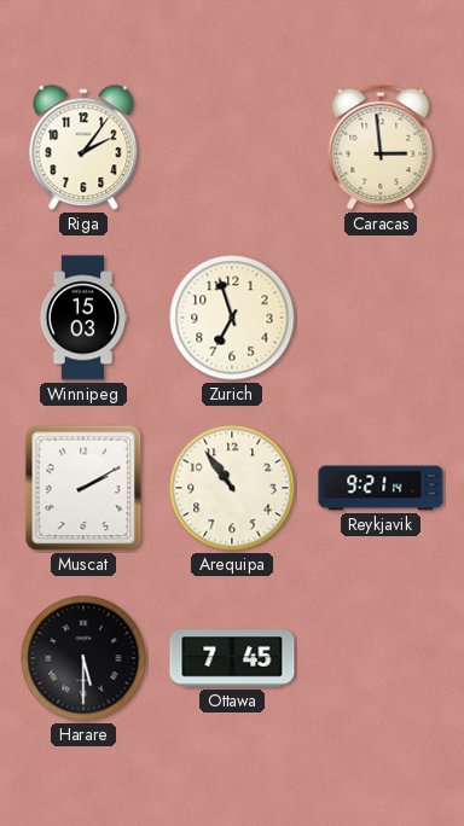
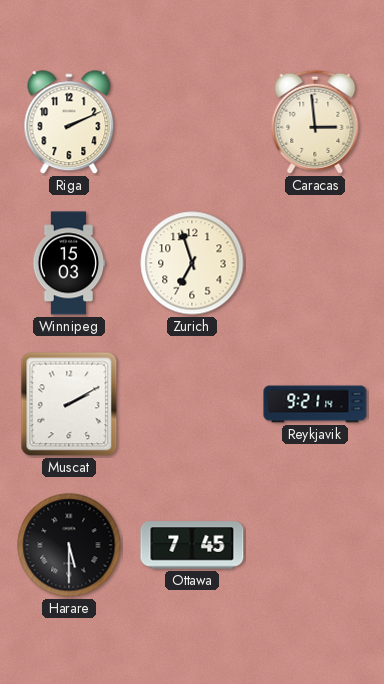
Riga: 2:06 -> 2:11 (69, 123)
Arequipa: 10:54 -> none (232, 488)
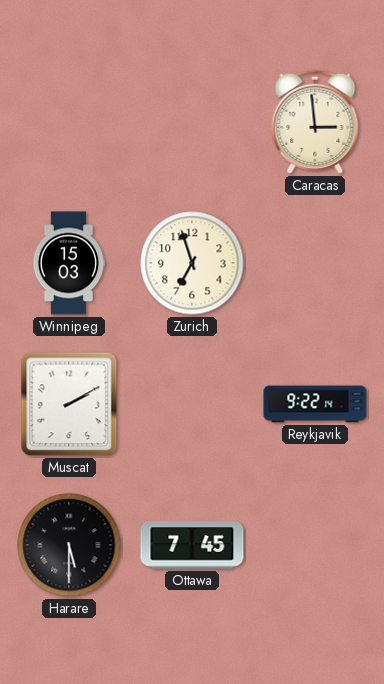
Riga: 2:11 -> none (69, 123)
Reykjavik: 9:21 -> 9:22 (315, 404)
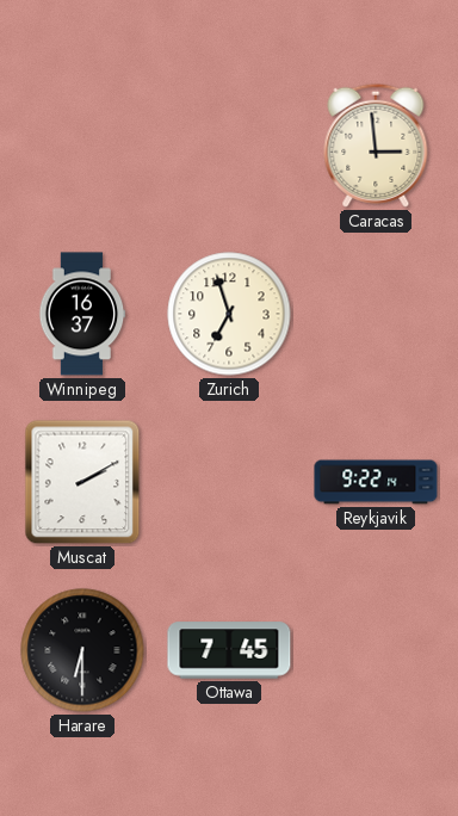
Winnipeg: 15:03 -> 16:37 (82, 314)
Harare: 5:30 -> 6:30 (82, 650)
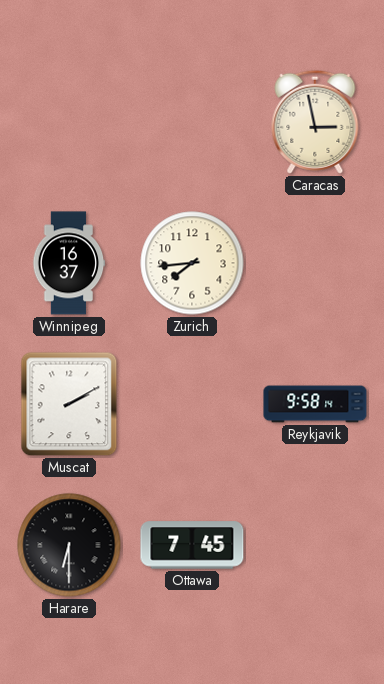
Caracas: 2:59 -> 2:58 (315, 122)
Zurich: 6:57 -> 7:44 (192, 263)
Reykjavik: 9:22 -> 9:58 (315, 404)
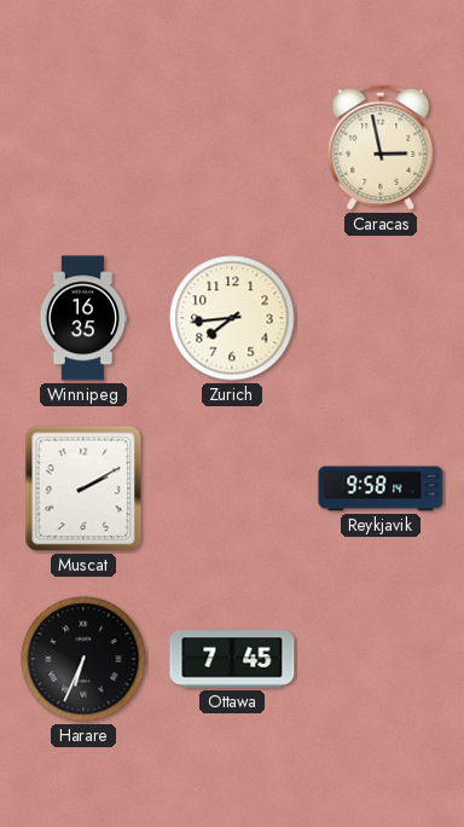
Winnipeg: 16:37 -> 16:35 (83, 318)
Harare: 6:30 -> 6:34 (83, 659)
